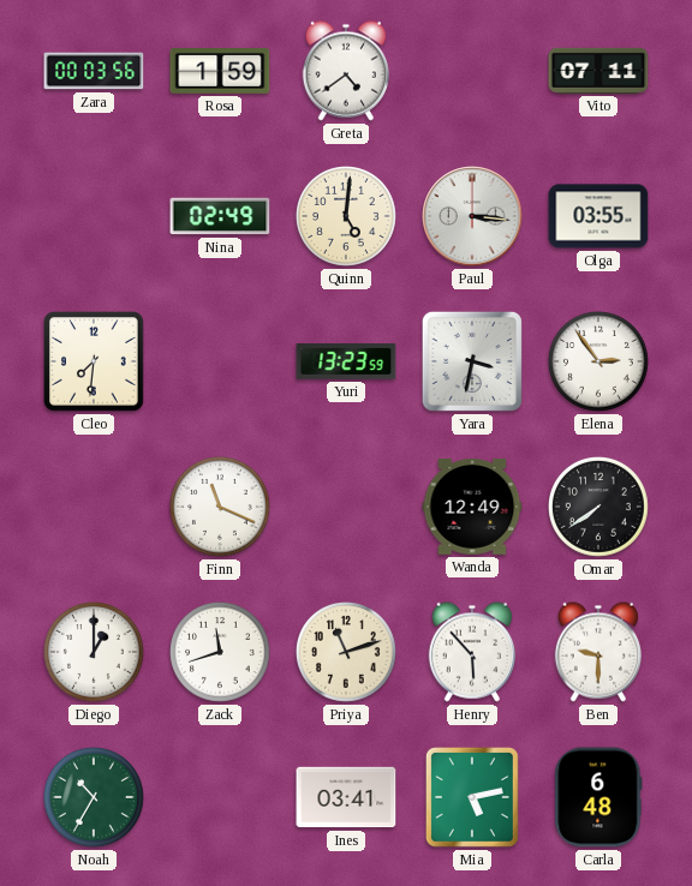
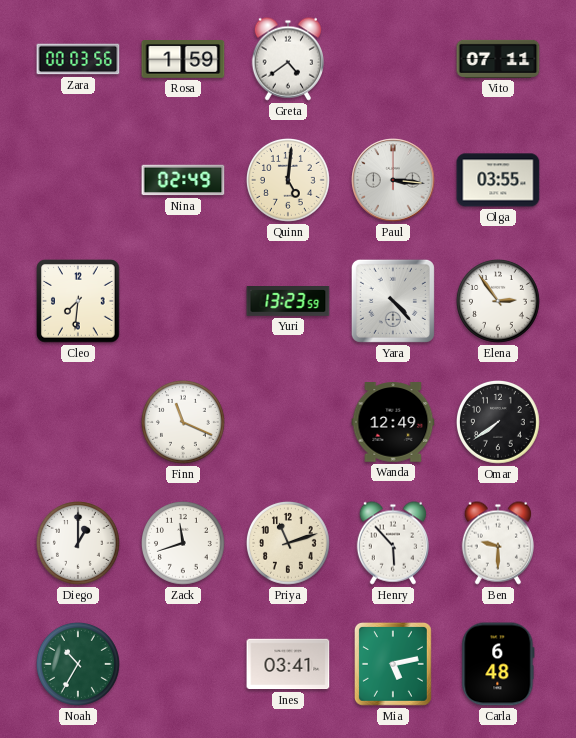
Yara: 3:32 -> 4:23 (393, 301)
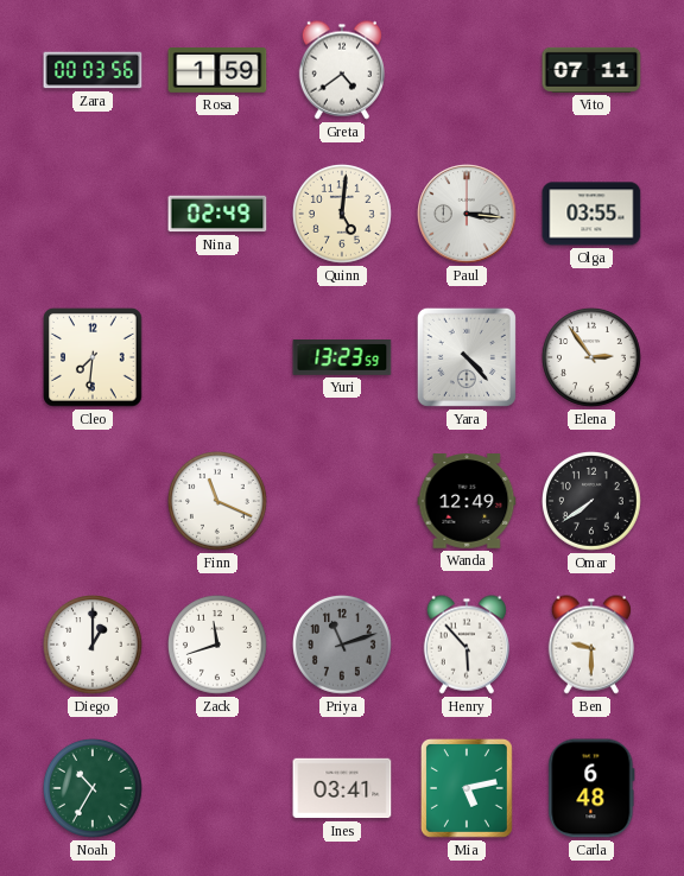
Priya dial: cream -> grey (343, 646)
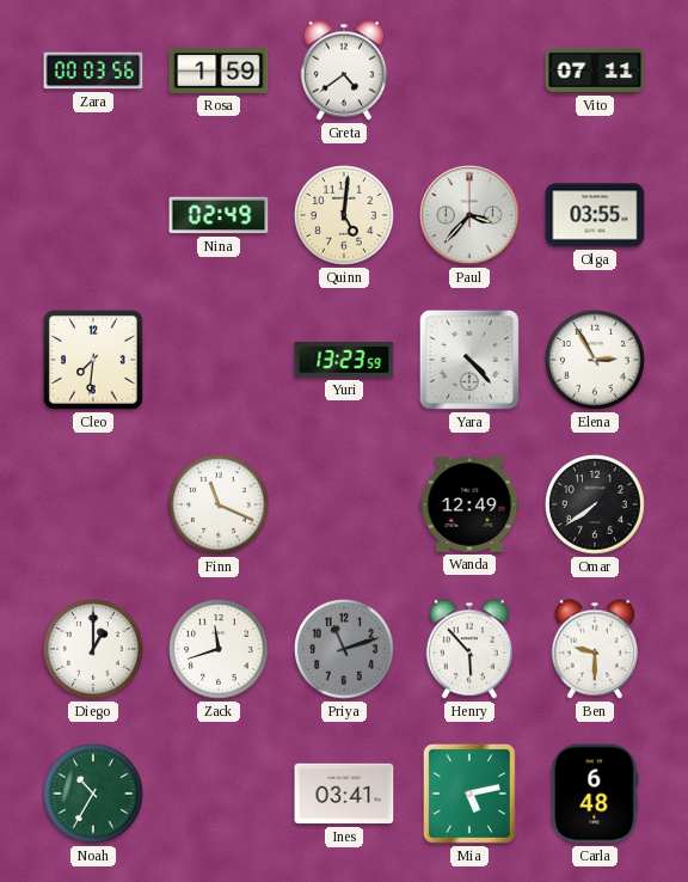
Paul: 3:16 -> 3:37 (469, 215)
Elena: 2:54 -> 2:55 (596, 361)
